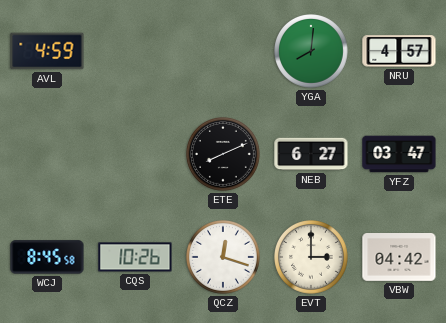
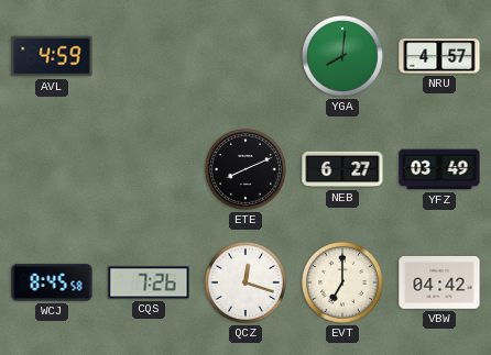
YFZ: 03:47 -> 03:49 (439, 169)
CQS: 10:26 -> 7:26 (149, 282)
EVT: 3:00 -> 7:00 (343, 284)
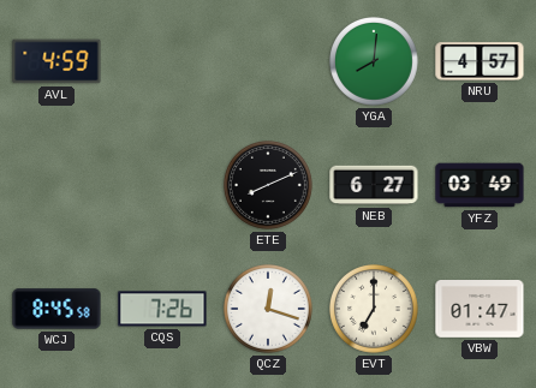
VBW: 04:42 -> 01:47 (480, 310)
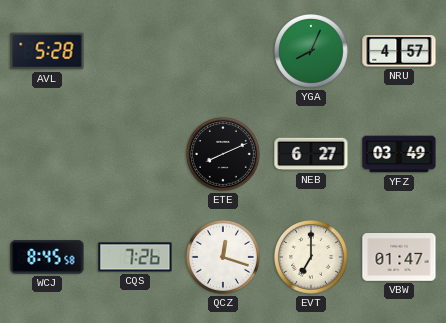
AVL: 4:59 -> 5:28 (47, 51)
YGA: 8:01 -> 8:04 (312, 52)
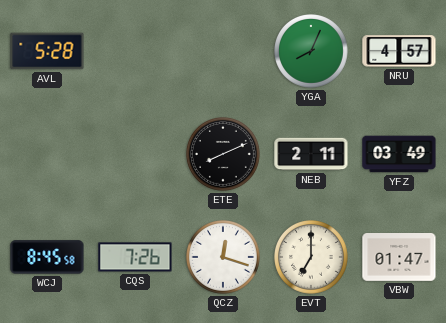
NEB: 6:27 -> 2:11 (311, 154)
